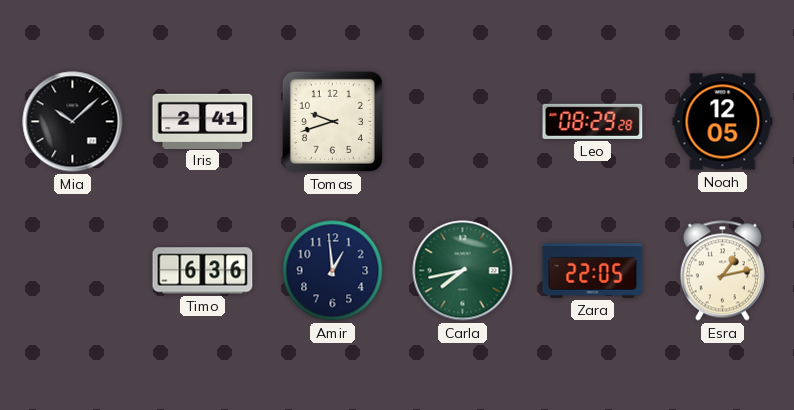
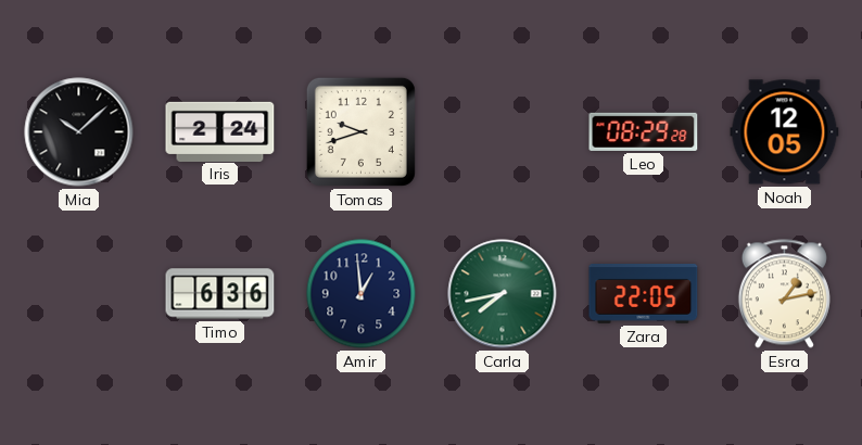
Iris: 2:41 -> 2:24 (220, 131)
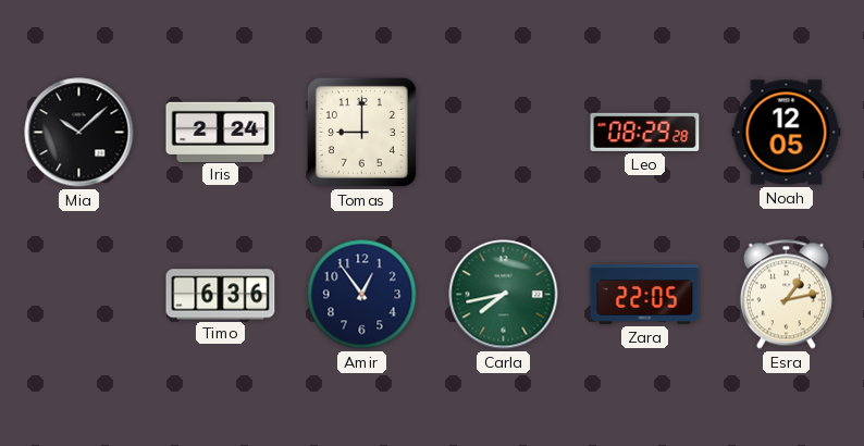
Tomas: 9:42 -> 9:00 (361, 132)
Amir: 12:59 -> 12:54 (362, 295)
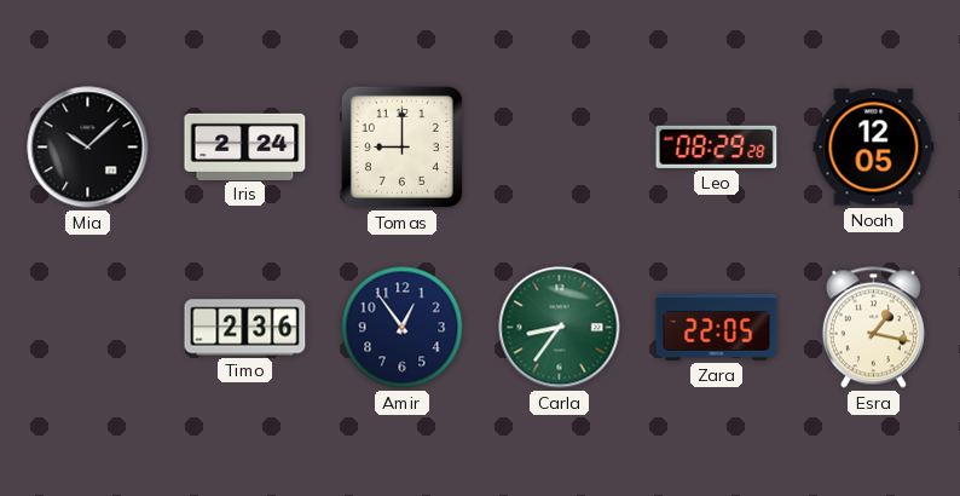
Timo: 6:36 -> 2:36 (245, 328)
Carla: 7:43 -> 8:36 (560, 328)
Esra: 1:13 -> 1:17 (873, 328)
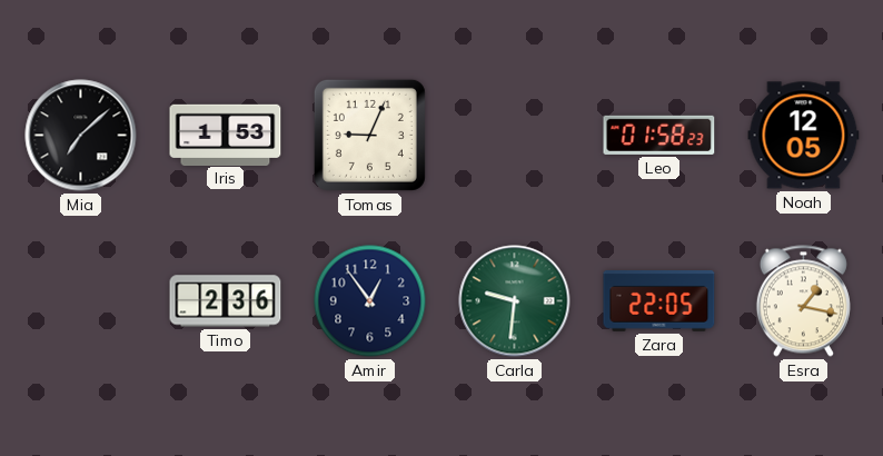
Mia: 10:08 -> 7:08 (81, 136)
Iris: 2:24 -> 1:53 (226, 135)
Tomas: 9:00 -> 9:04 (369, 135)
Leo: 08:29 -> 01:58 (659, 135)
Carla: 8:36 -> 9:31 (515, 301)
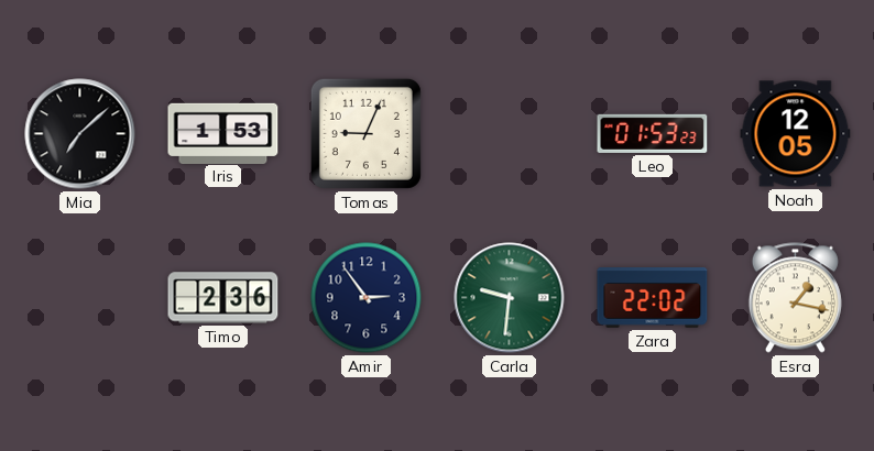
Leo: 01:58 -> 01:53 (653, 133)
Amir: 12:54 -> 2:54 (367, 298)
Zara: 22:05 -> 22:02 (653, 298)
